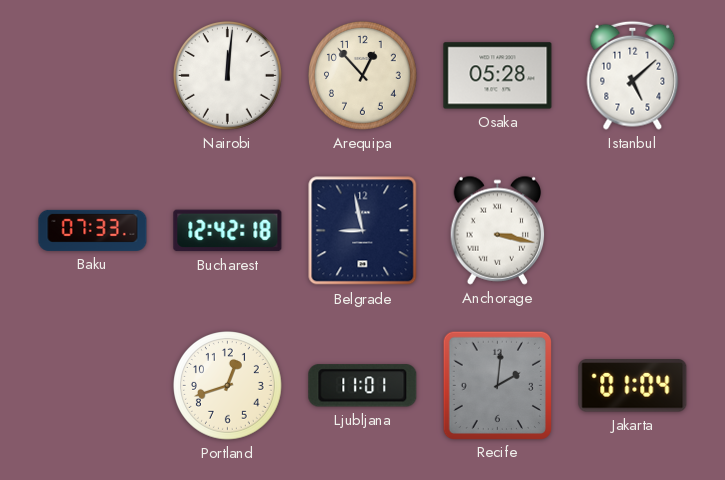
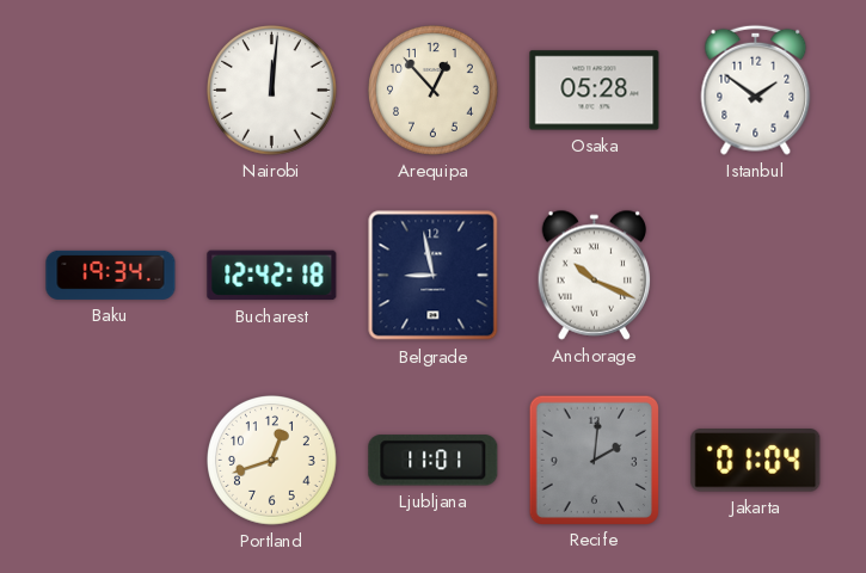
Istanbul: 5:08 -> 1:51 (756, 90)
Baku: 07:33 -> 19:34 (111, 275)
Anchorage: 3:17 -> 10:19 (595, 275)
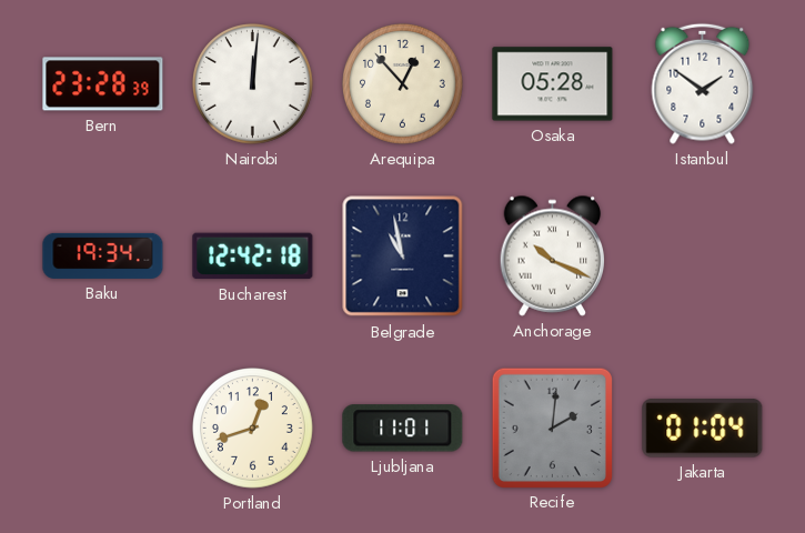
Bern: none -> 23:28 (103, 84)
Belgrade: 8:58 -> 10:58 (403, 257)
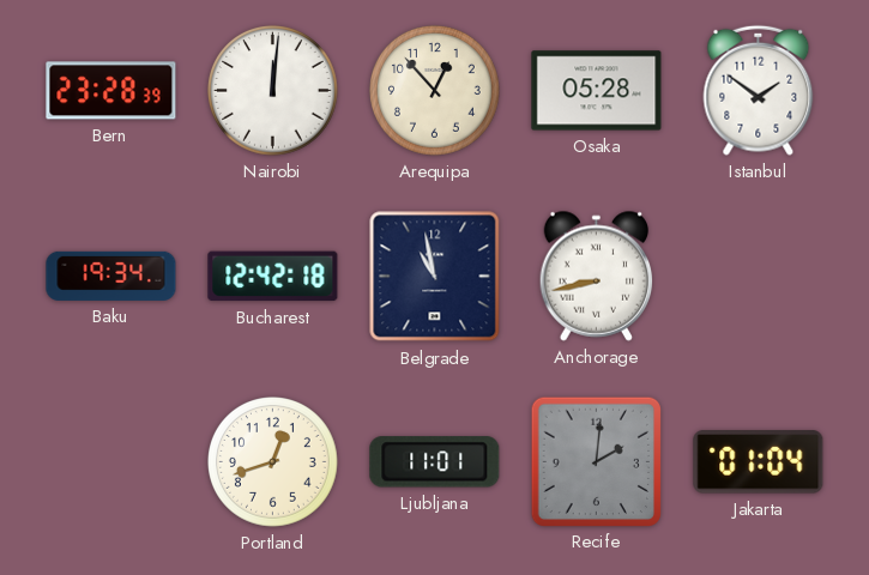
Anchorage: 10:19 -> 8:43 (597, 276)
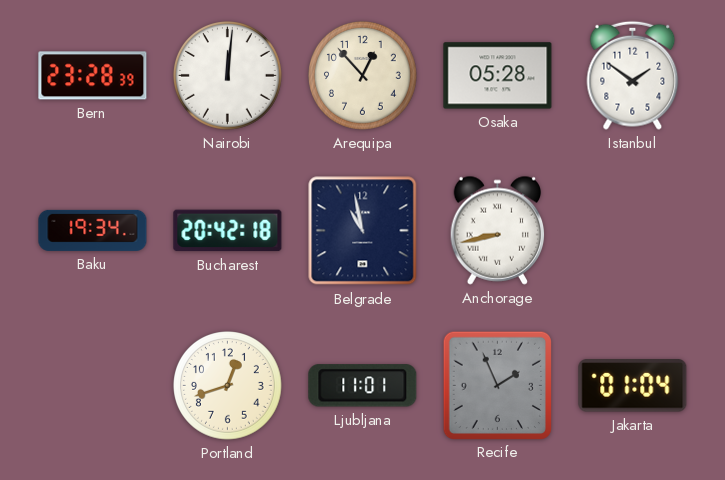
Bucharest: 12:42 -> 20:42 (228, 231)
Recife: 2:01 -> 1:56 (497, 385)
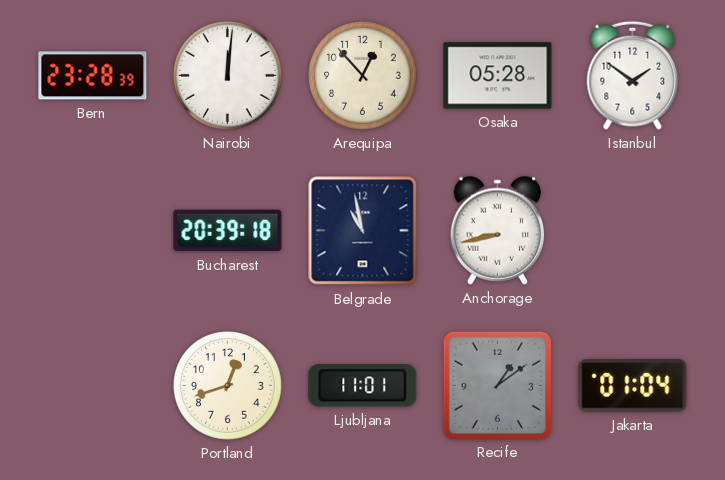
Baku: 19:34 -> none (93, 230)
Bucharest: 20:42 -> 20:39 (228, 231)
Recife: 1:56 -> 1:09 (497, 385)
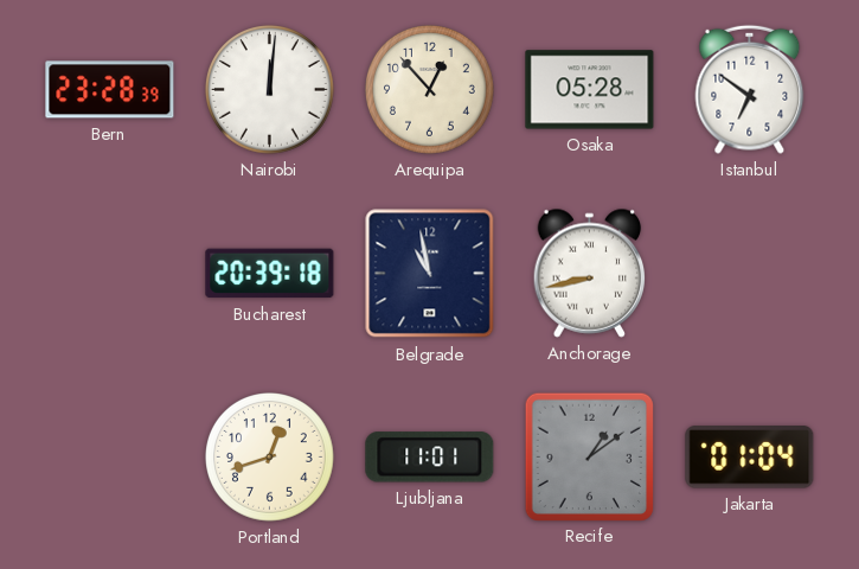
Istanbul: 1:51 -> 6:51 (750, 89)
